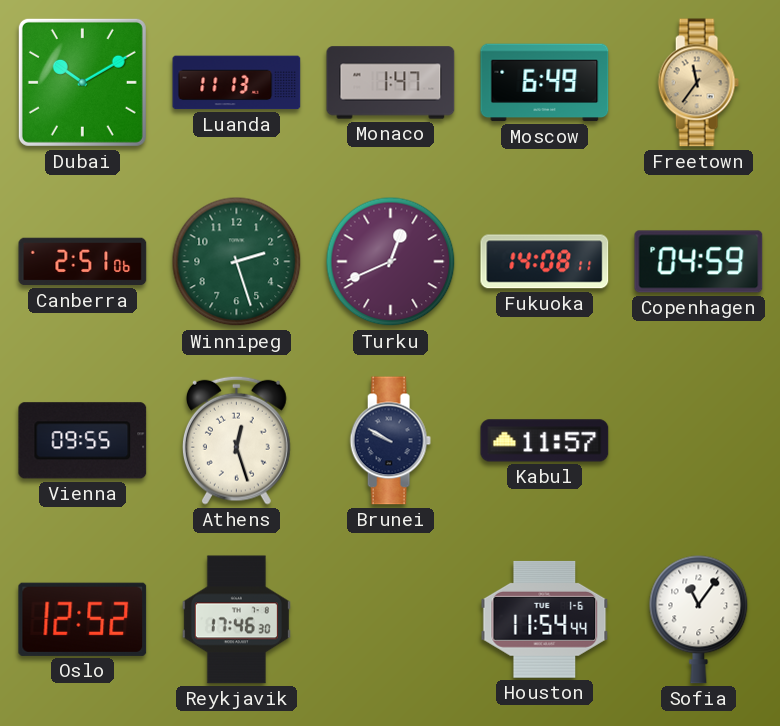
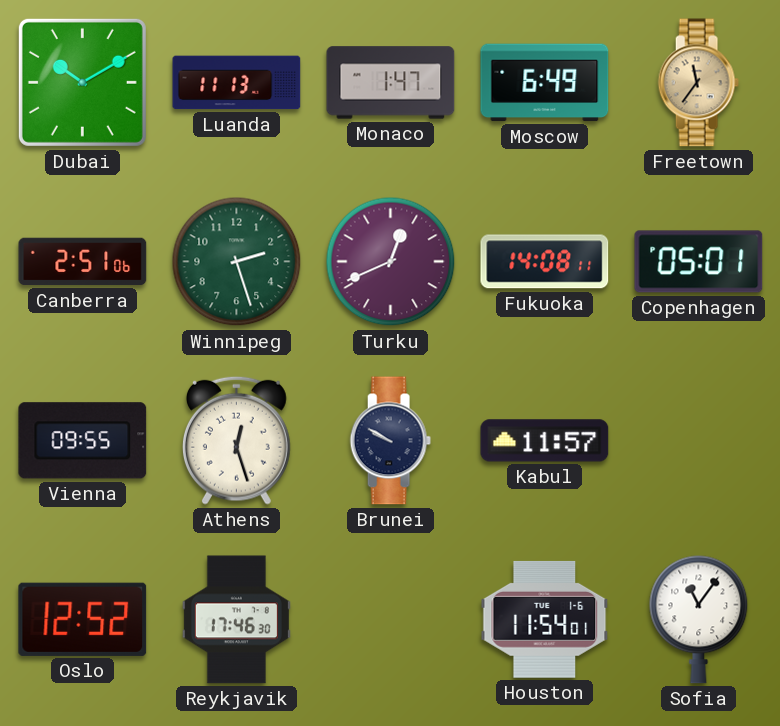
Copenhagen: 04:59 -> 05:01 (699, 262)
Houston: 11:54:44 -> 11:54:01 (545, 619)
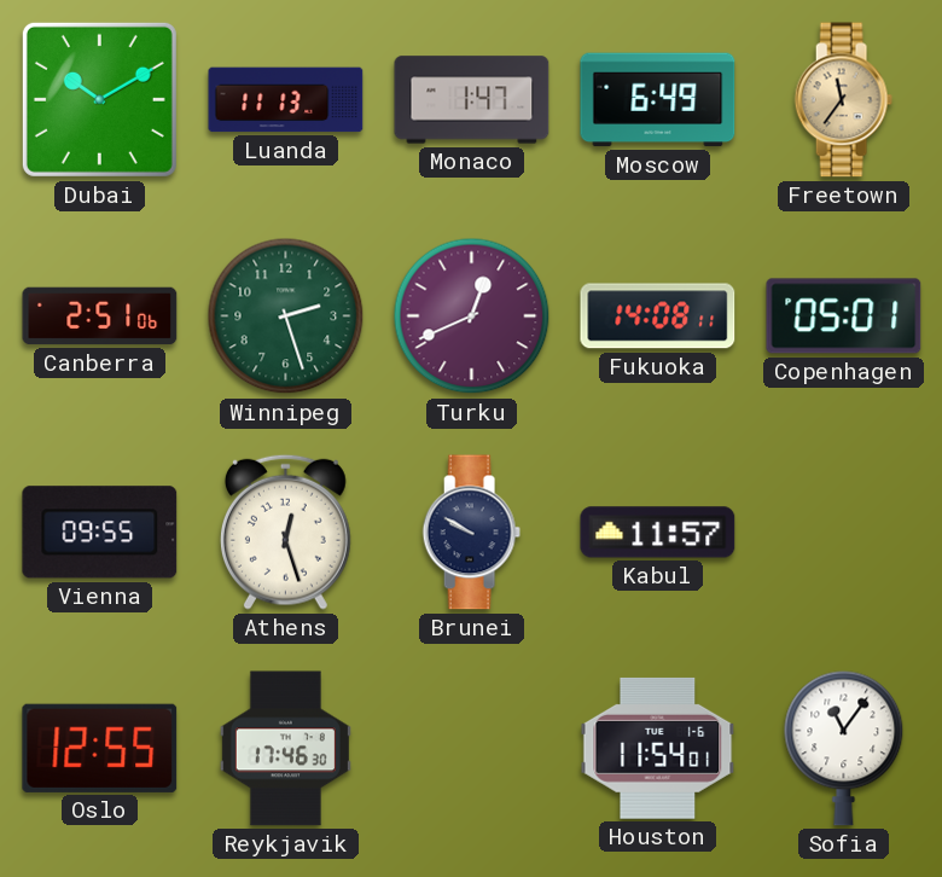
Oslo: 12:52 -> 12:55 (100, 748)
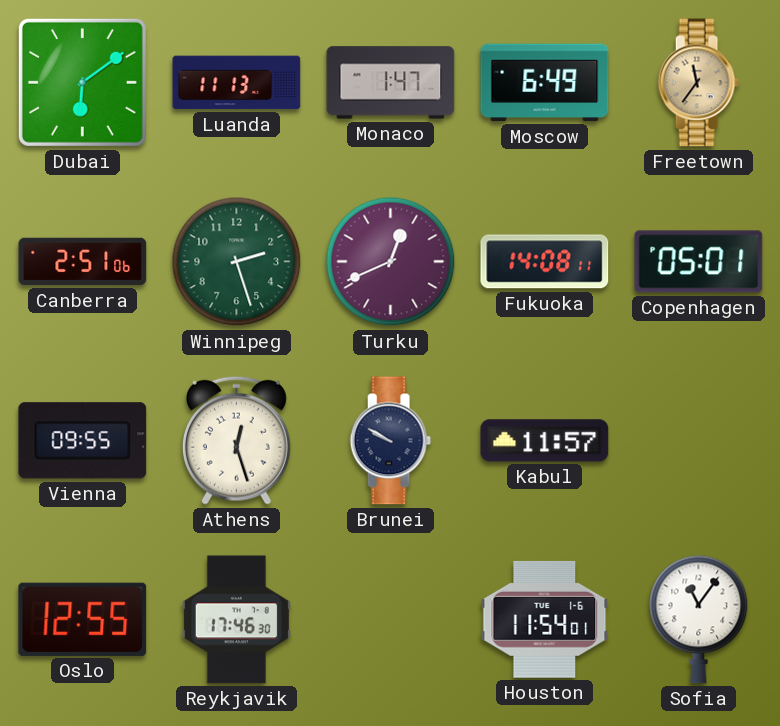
Dubai: 10:10 -> 6:09 (82, 82)
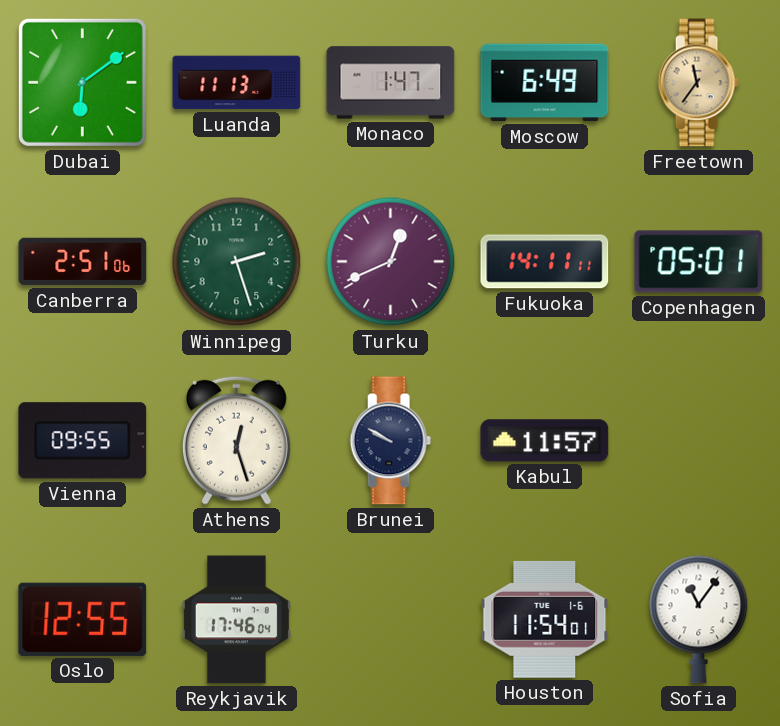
Fukuoka: 14:08 -> 14:11 (545, 262)
Reykjavik: 17:46:30 -> 17:46:04 (236, 620)
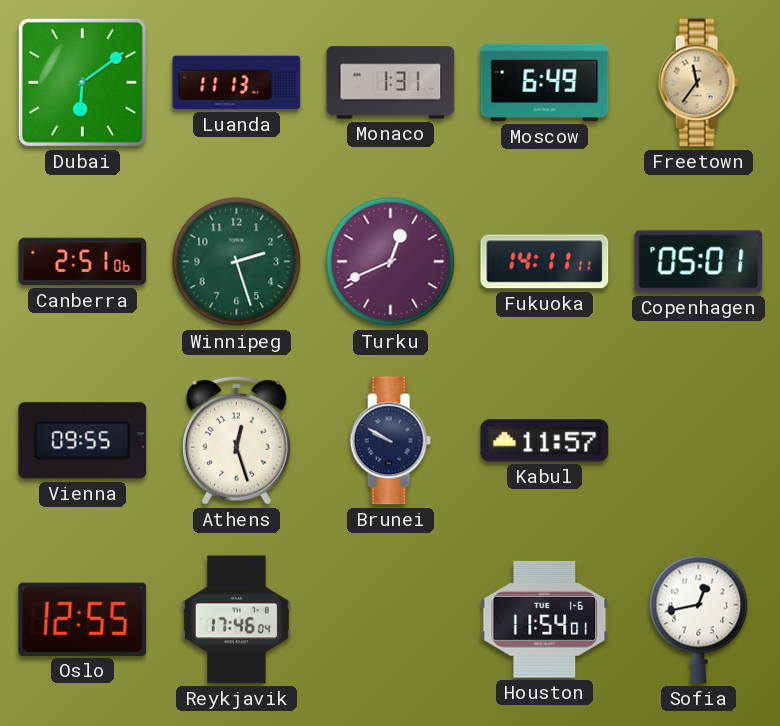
Monaco: 1:47 -> 1:31 (391, 83)
Sofia: 11:06 -> 12:43 (699, 619)
